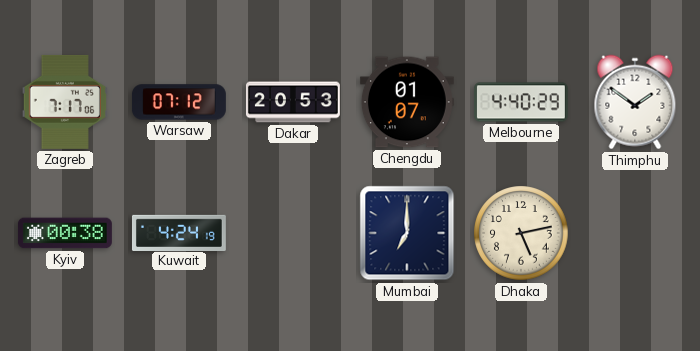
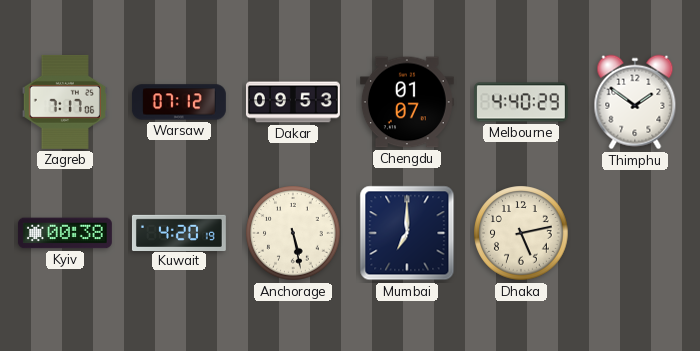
Dakar: 20:53 -> 09:53 (293, 102)
Kuwait: 4:24 -> 4:20 (179, 232)
Anchorage: none -> 5:28 (293, 233)
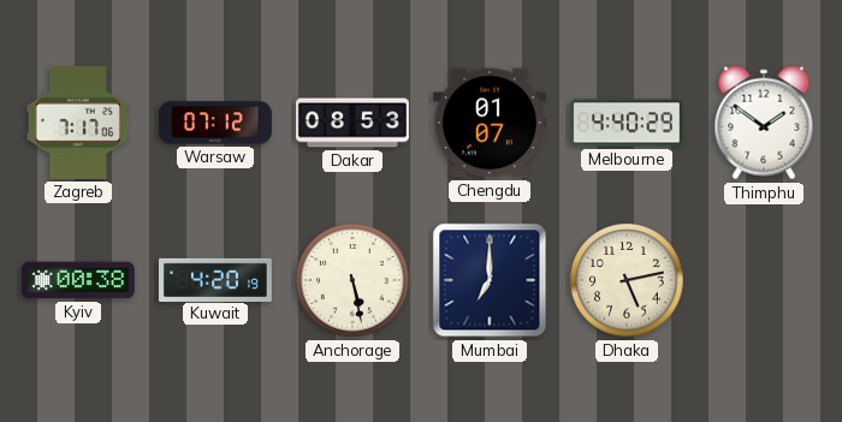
Dakar: 09:53 -> 08:53 (352, 123)
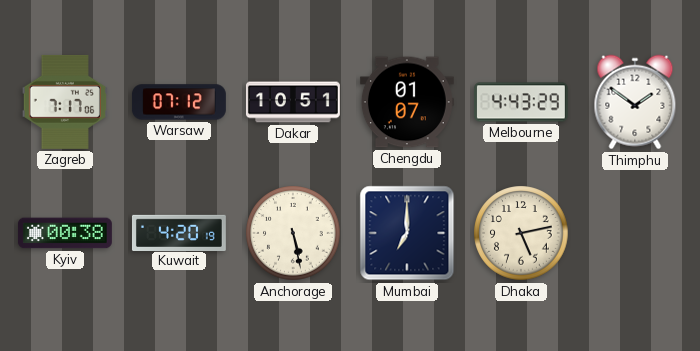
Dakar: 08:53 -> 10:51 (293, 102)
Melbourne: 4:40 -> 4:43 (521, 102)
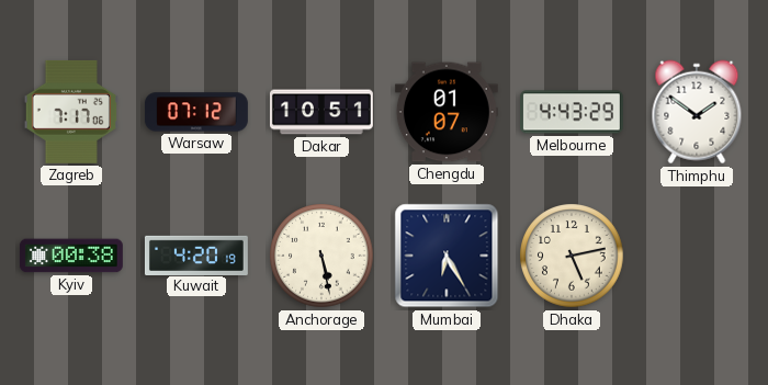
Mumbai: 7:00 -> 6:25 (447, 256)
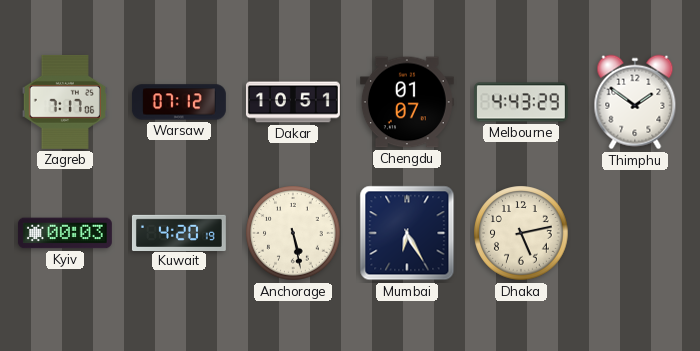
Kyiv: 00:38 -> 00:03 (65, 233)
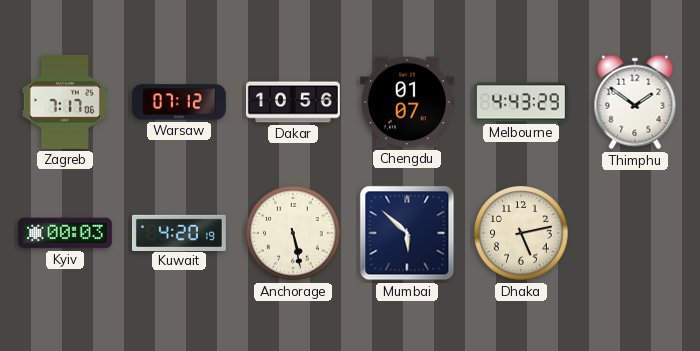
Dakar: 10:51 -> 10:56 (293, 102)
Mumbai: 6:25 -> 5:52 (407, 233)
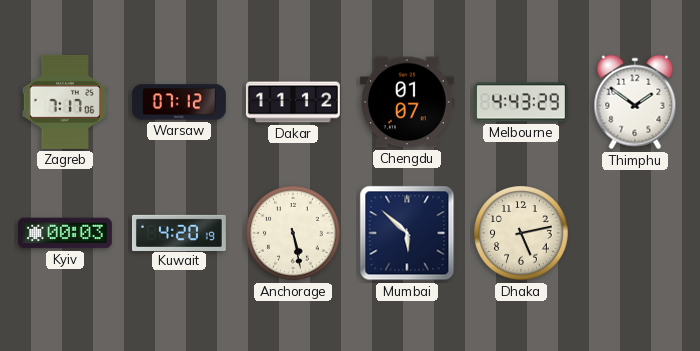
Dakar: 10:56 -> 11:12 (293, 102)
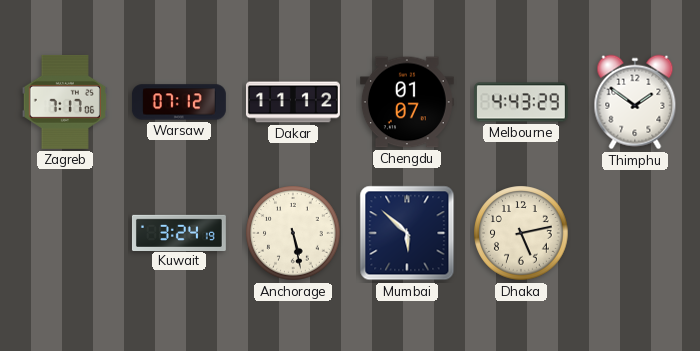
Kyiv: 00:03 -> none (65, 233)
Kuwait: 4:20 -> 3:24 (179, 232)
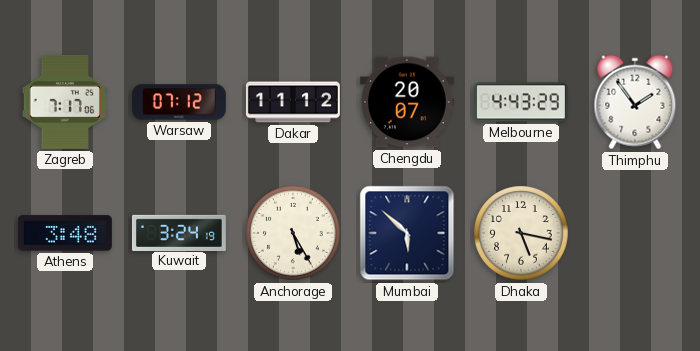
Chengdu: 01:07 -> 20:07 (407, 102)
Thimphu: 1:51 -> 1:54 (635, 102)
Athens: none -> 3:48 (65, 233)
Anchorage: 5:28 -> 5:25 (293, 233)
Dhaka: 5:13 -> 5:17 (521, 233)
